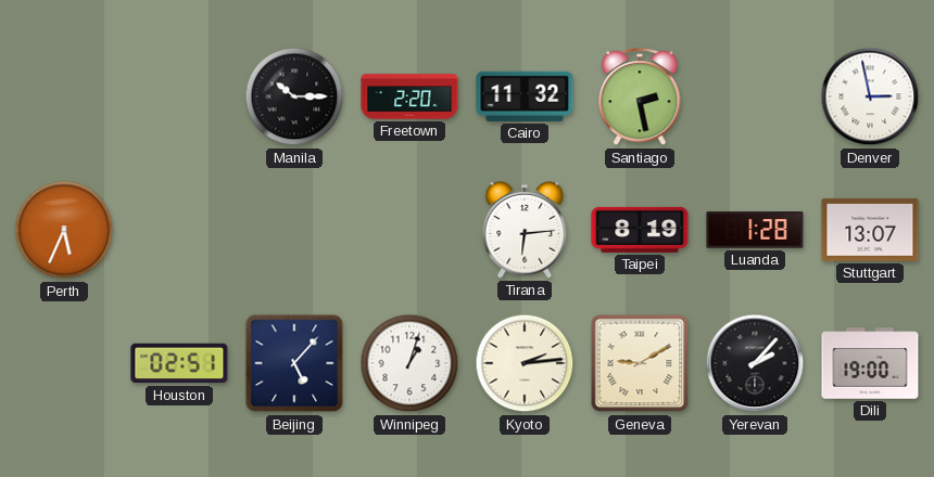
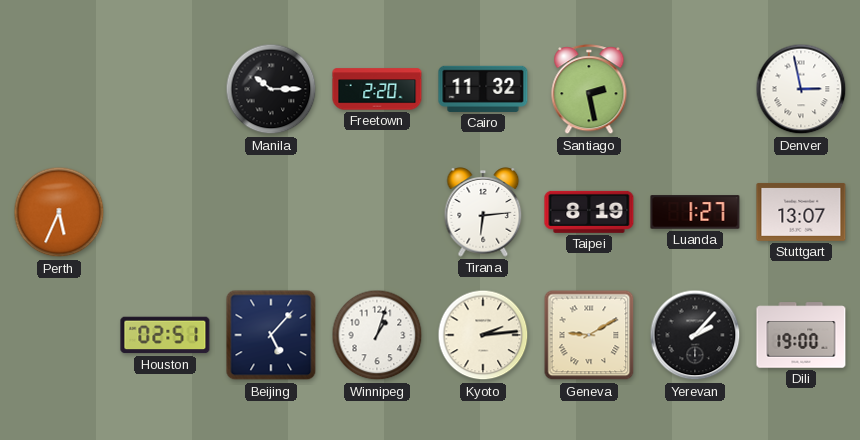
Luanda: 1:28 -> 1:27 (695, 212)
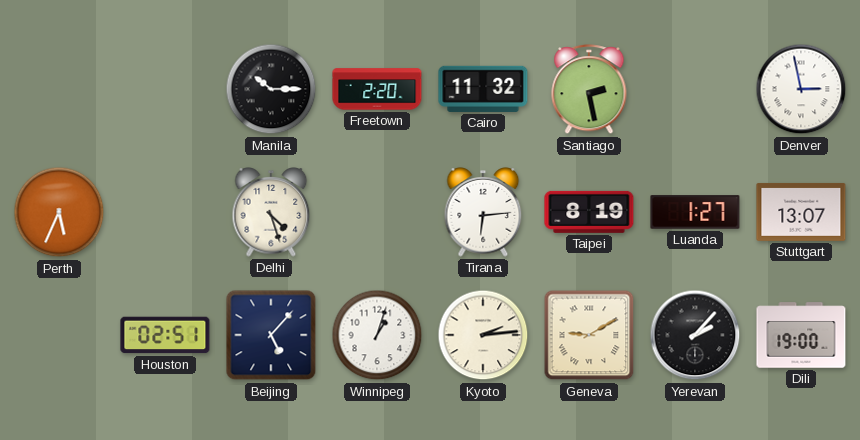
Delhi: none -> 4:27 (271, 212)
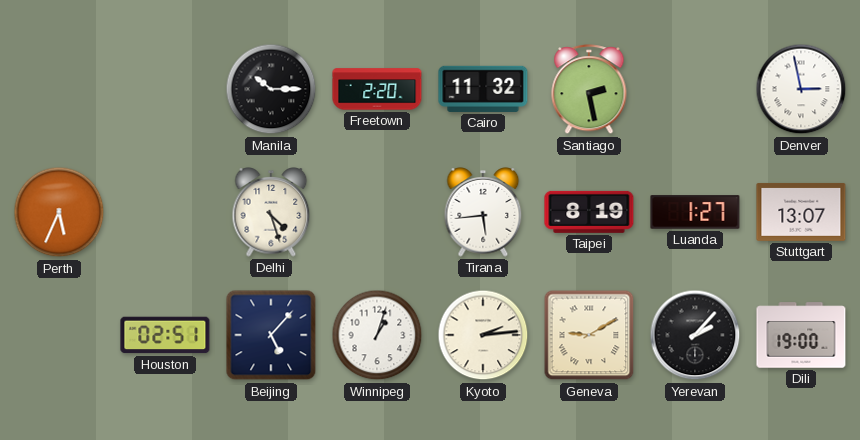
Tirana: 6:14 -> 5:44 (483, 212)
